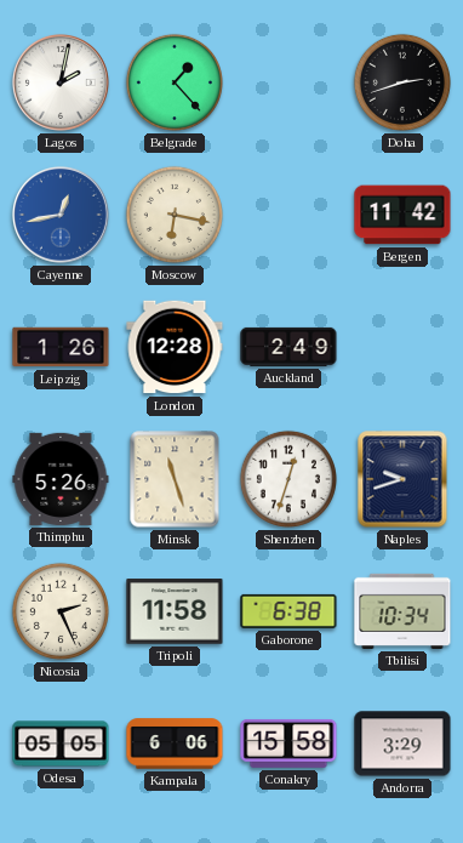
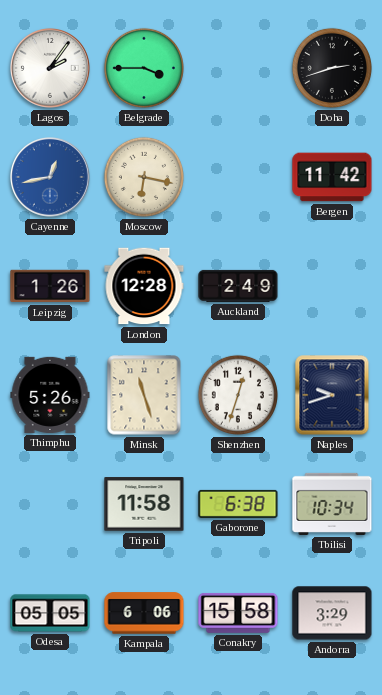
Lagos: 2:02 -> 2:06 (50, 68)
Belgrade: 1:23 -> 3:45 (144, 68)
Nicosia: 2:26 -> none (61, 611)
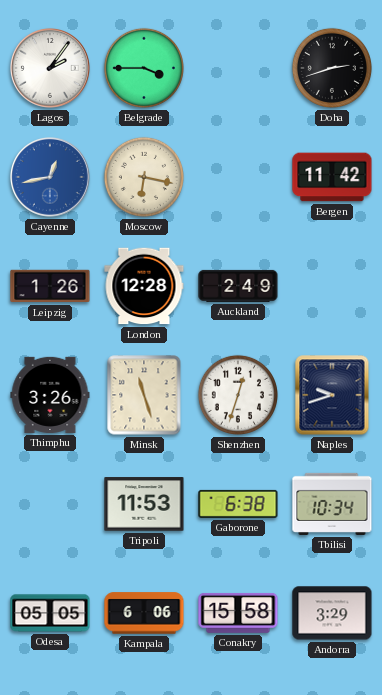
Thimphu: 5:26 -> 3:26 (50, 395)
Tripoli: 11:58 -> 11:53 (144, 504)
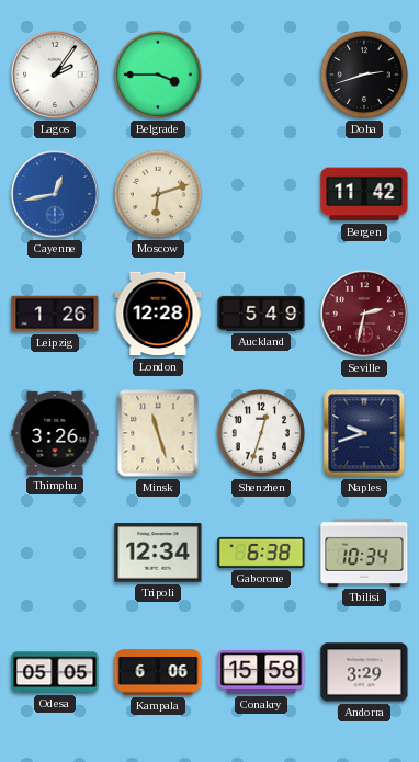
Moscow: 6:17 -> 6:12 (158, 194)
Auckland: 2:49 -> 5:49 (261, 314)
Seville: none -> 2:32 (364, 314)
Tripoli: 11:53 -> 12:34 (158, 553)
